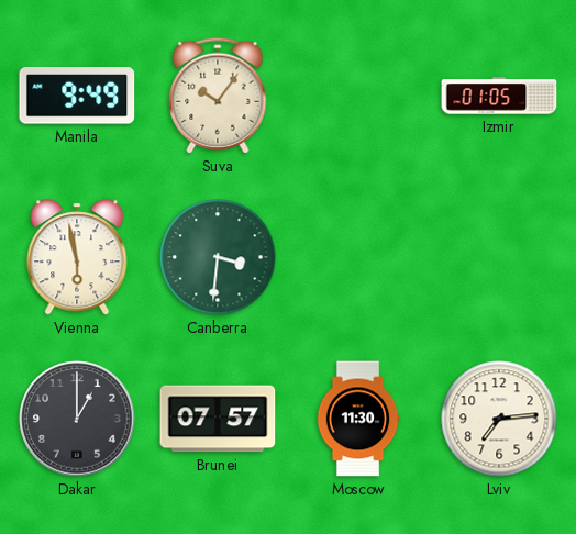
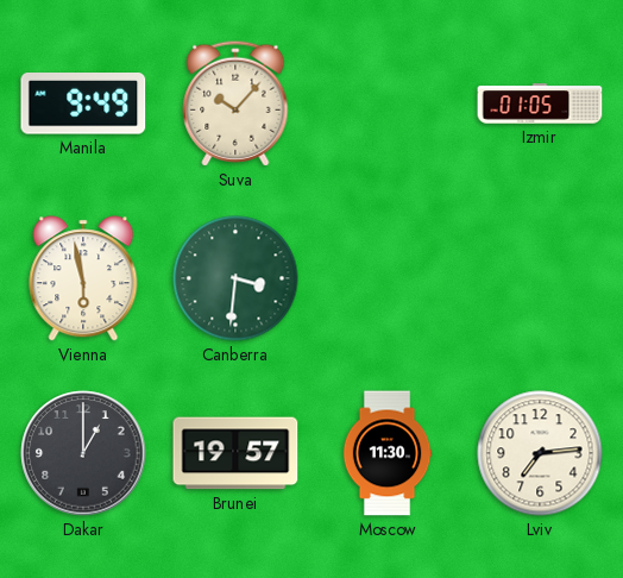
Suva: 10:06 -> 10:07 (235, 103)
Brunei: 07:57 -> 19:57 (235, 453)
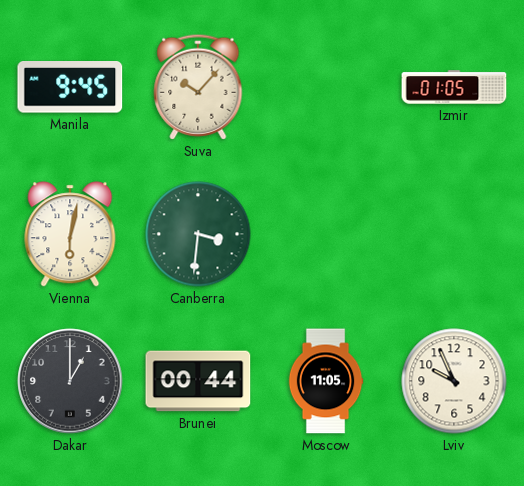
Manila: 9:49 -> 9:45 (70, 87)
Vienna: 5:58 -> 6:02 (70, 234)
Brunei: 19:57 -> 00:44 (198, 381)
Moscow: 11:30 -> 11:05 (326, 381)
Lviv: 7:14 -> 9:56 (454, 381)
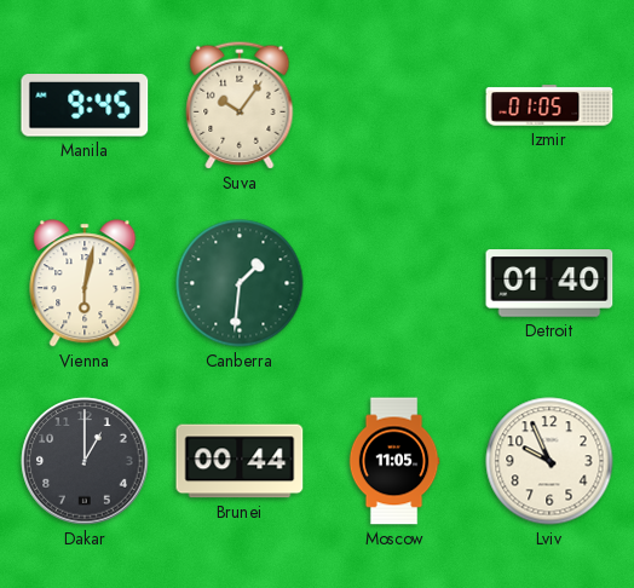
Suva: 10:07 -> 10:06 (240, 105)
Canberra: 3:31 -> 1:31 (240, 283)
Detroit: none -> 01:40 (549, 283)
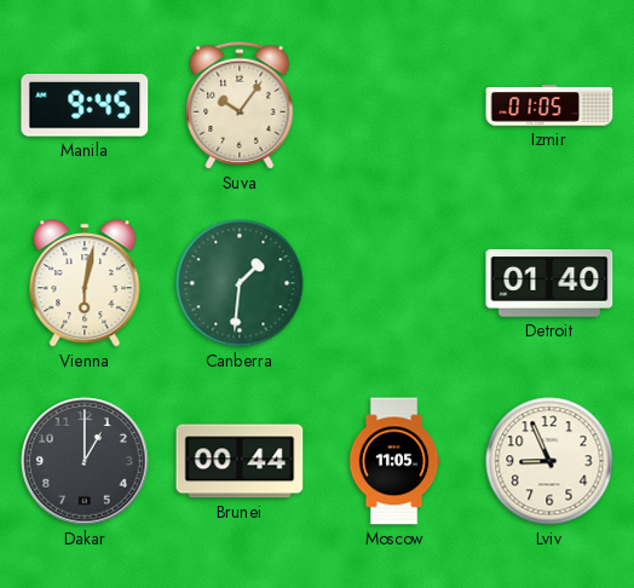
Lviv: 9:56 -> 8:56 (549, 461)
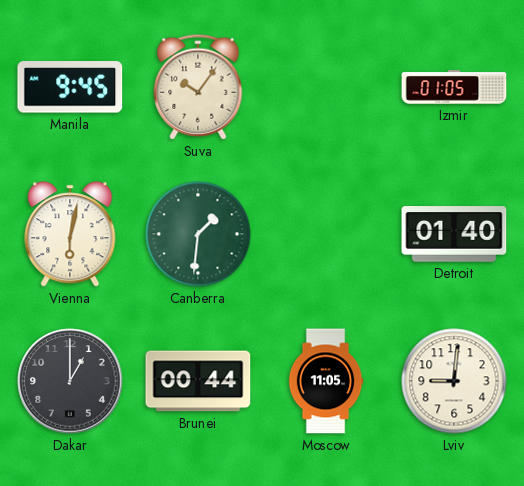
Lviv: 8:56 -> 9:01 (454, 381)
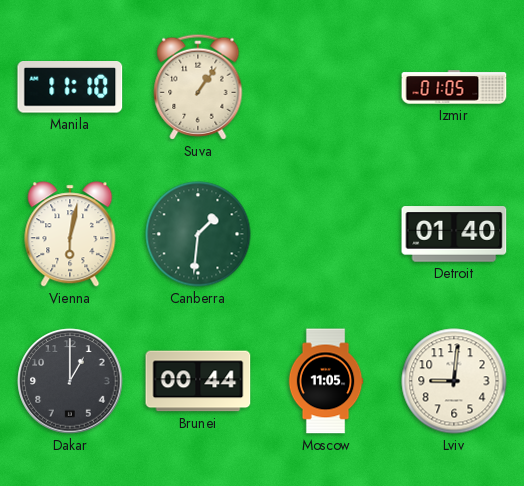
Manila: 9:45 -> 11:10 (70, 87)
Suva: 10:06 -> 1:06 (198, 87)
